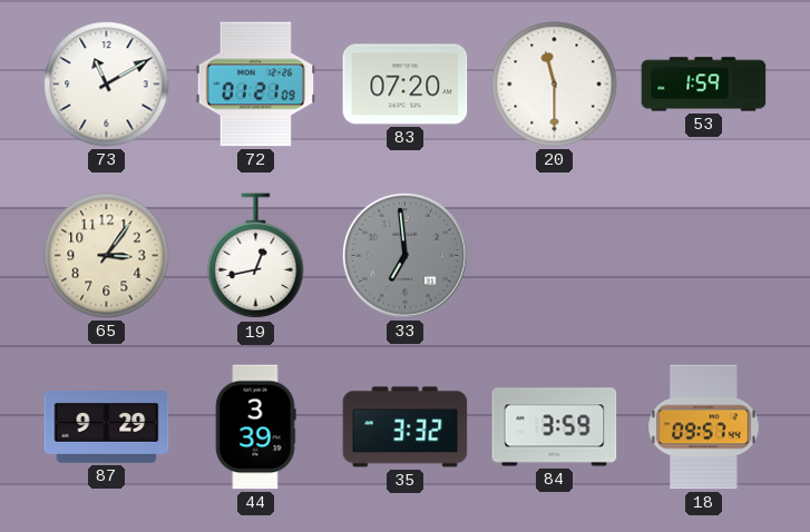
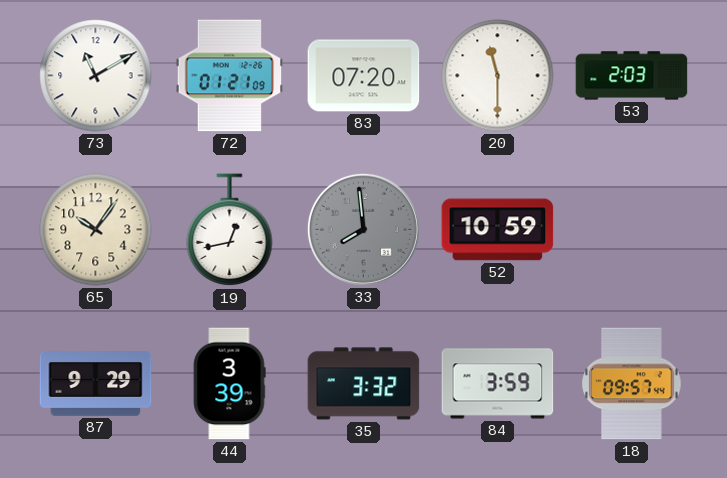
53: 1:59 -> 2:03 (632, 76)
65: 3:06 -> 10:06 (96, 230)
33: 6:59 -> 7:59 (363, 229)
52: none -> 10:59 (498, 230)
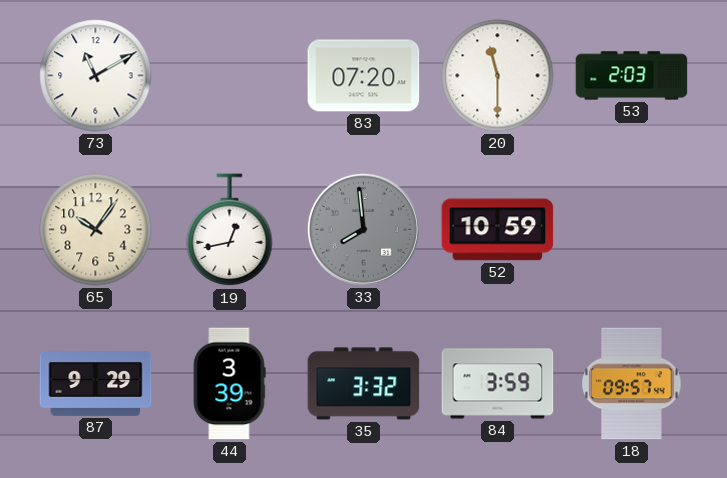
72: 01:21 -> none (229, 76)
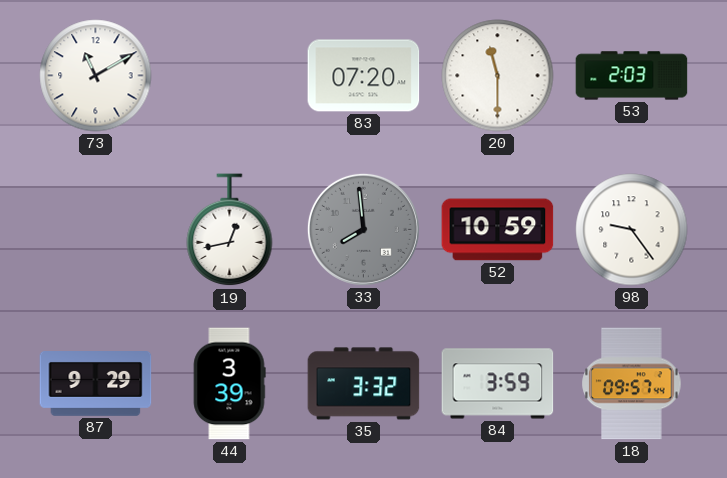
65: 10:06 -> none (96, 230)
98: none -> 9:24 (632, 230)
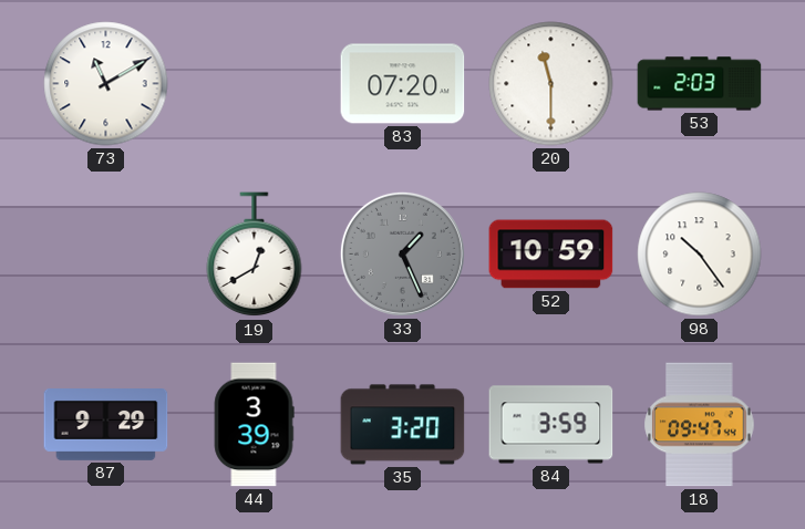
19: 12:43 -> 12:40 (255, 255)
33: 7:59 -> 1:26 (402, 253)
98: 9:24 -> 10:24 (700, 255)
35: 3:32 -> 3:20 (403, 425)
18: 09:57 -> 09:47 (700, 425)
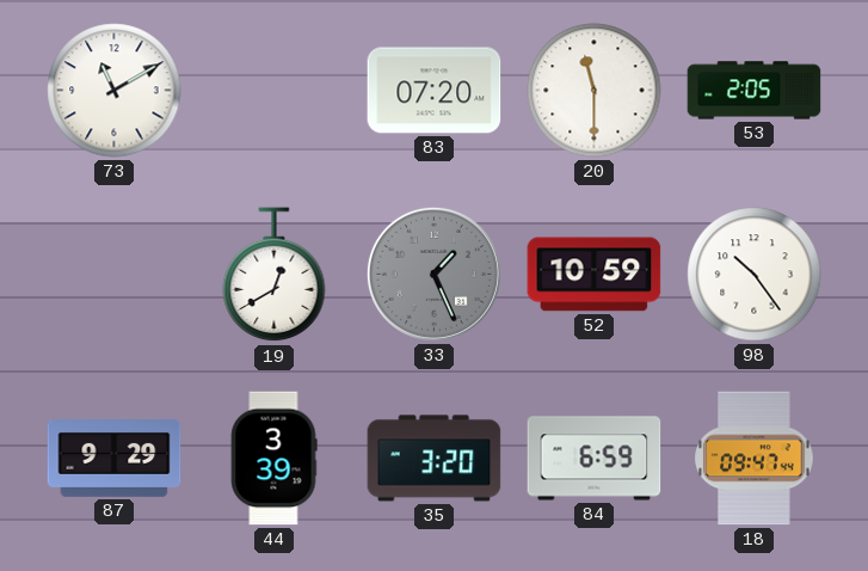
53: 2:03 -> 2:05 (755, 91)
84: 3:59 -> 6:59 (595, 459)
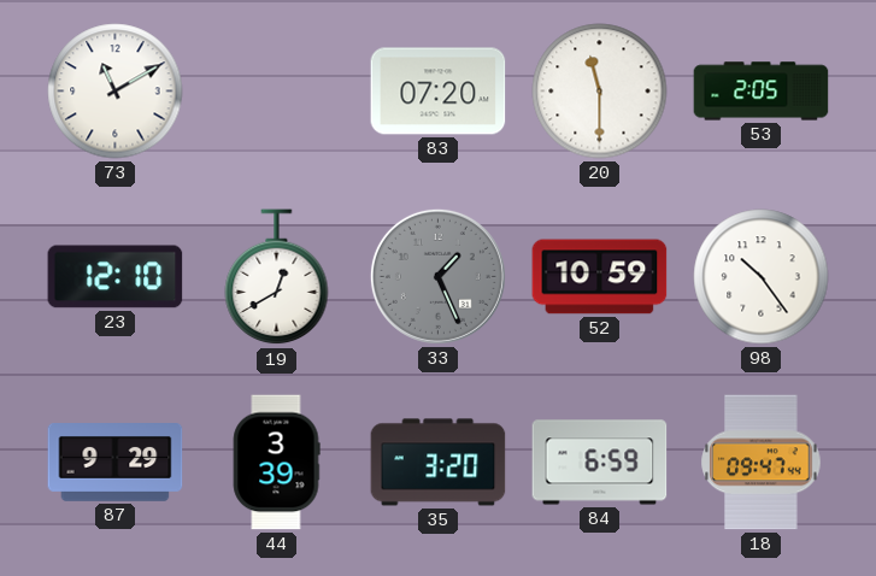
23: none -> 12:10 (116, 277)
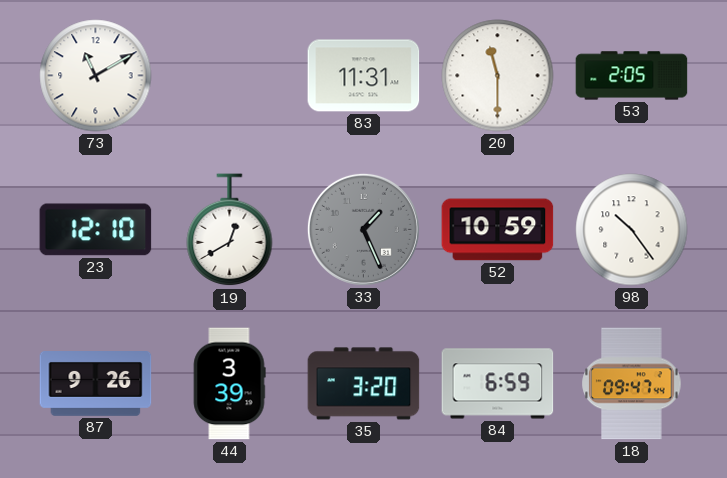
83: 07:20 -> 11:31 (364, 76)
87: 9:29 -> 9:26 (96, 384)
